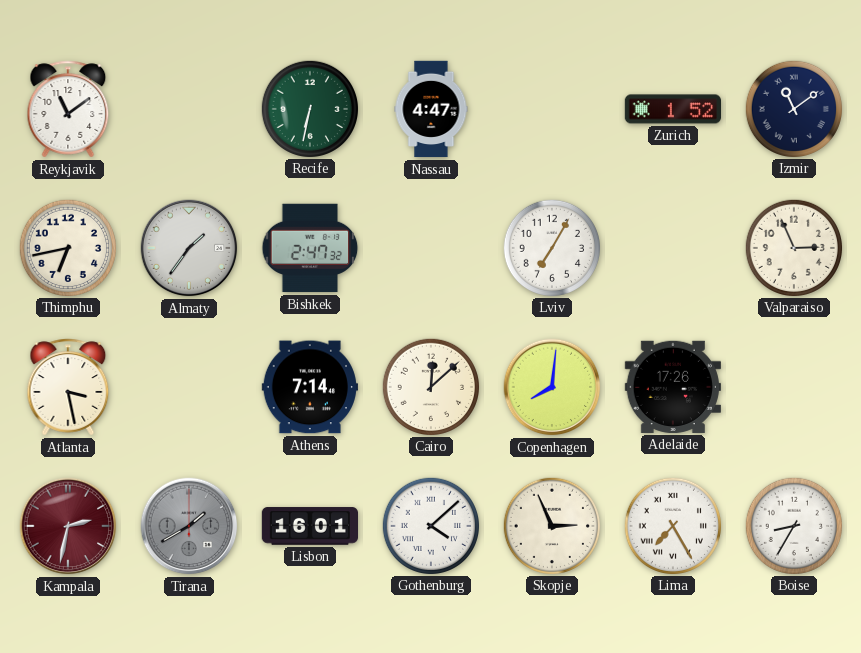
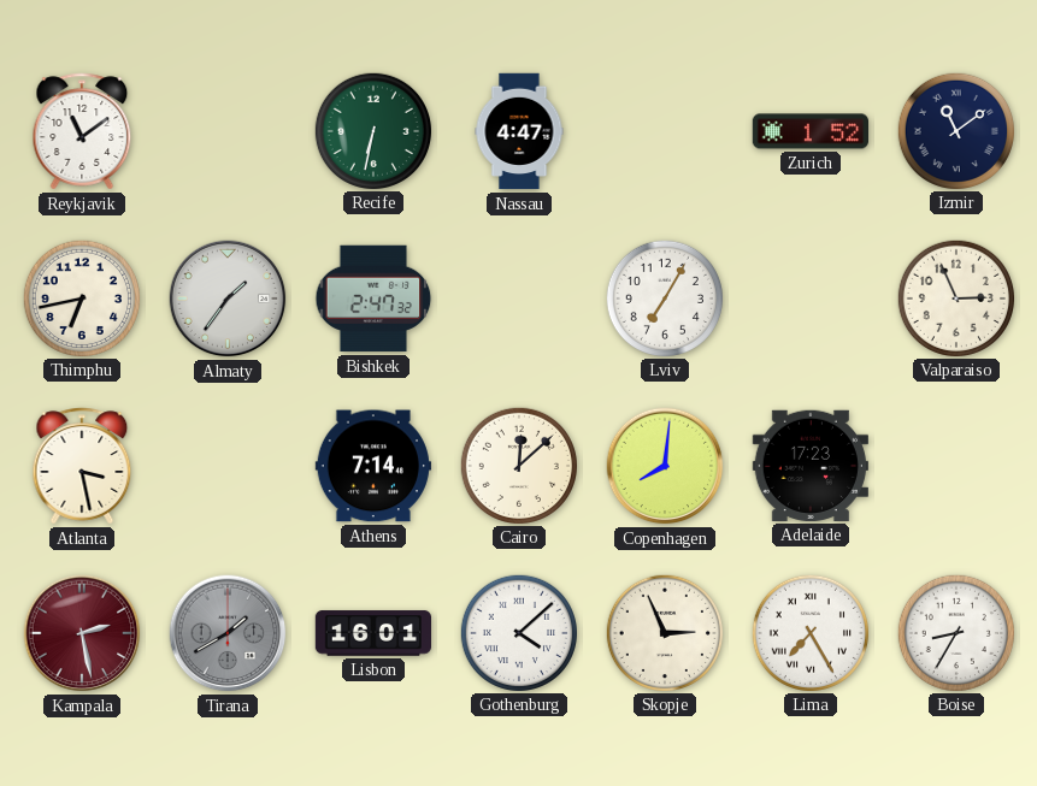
Adelaide: 17:26 -> 17:23 (811, 466)
Kampala: 2:32 -> 2:28 (82, 633)
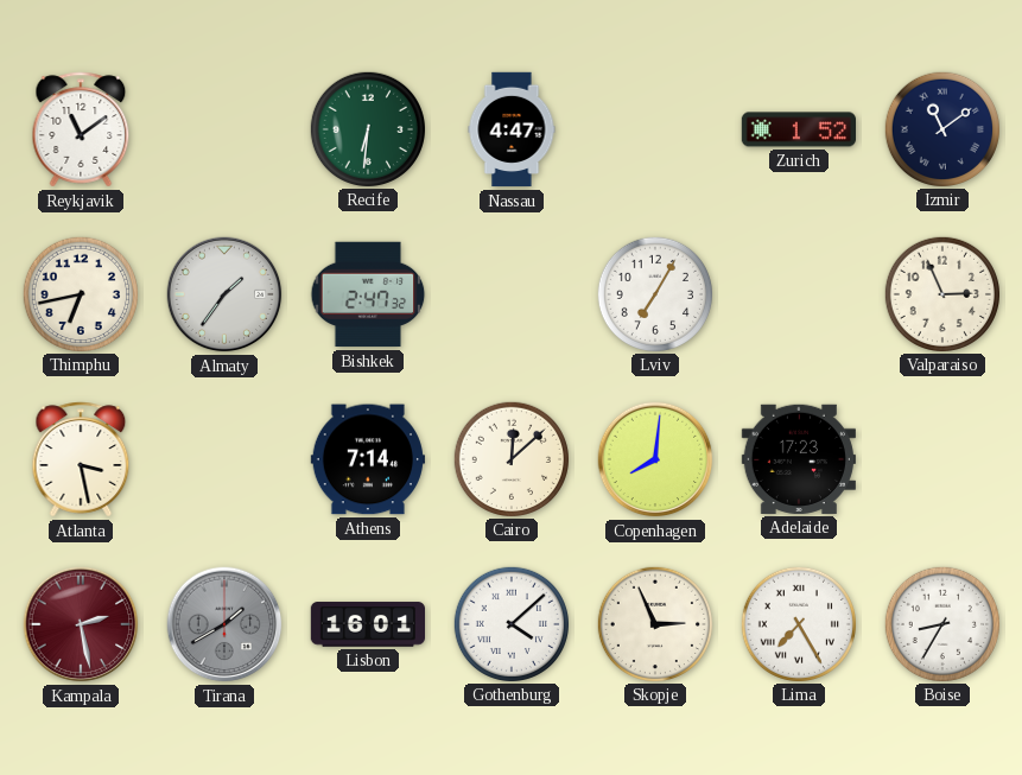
Recife: 6:32 -> 6:31 (367, 128)
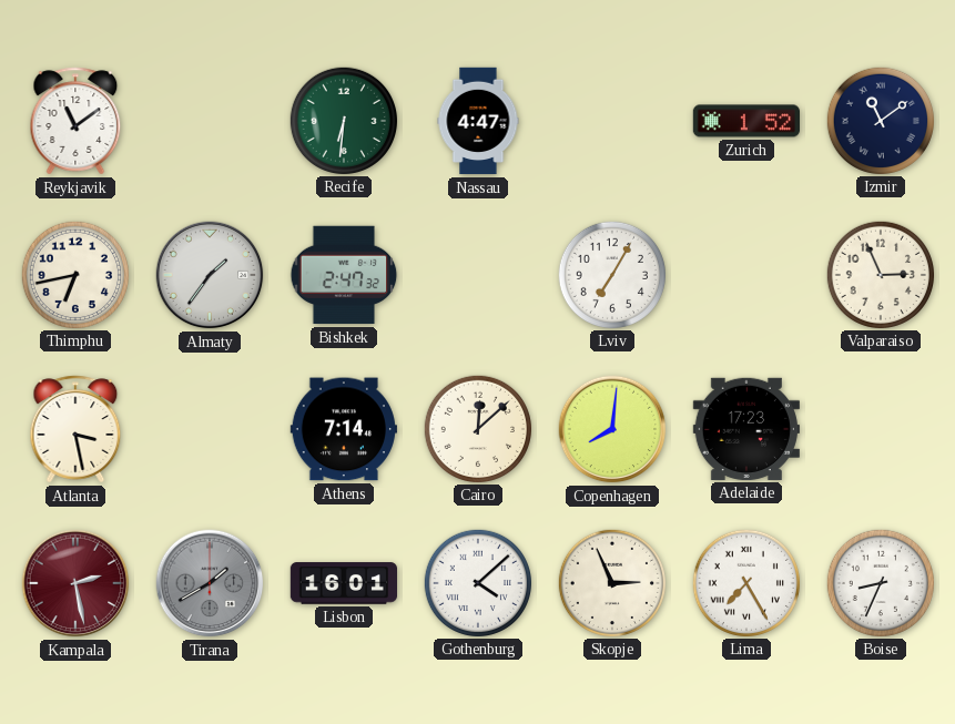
Boise: 8:35 -> 8:34 (880, 582)
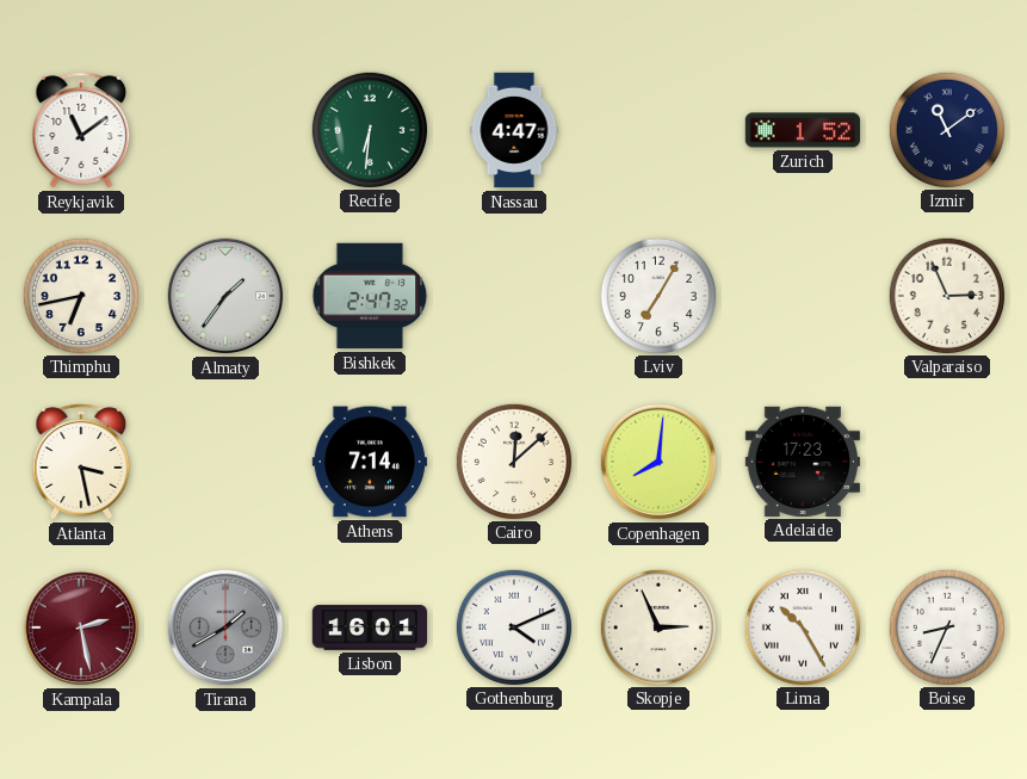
Gothenburg: 4:08 -> 4:11 (513, 626)
Lima: 7:25 -> 10:25 (802, 626)
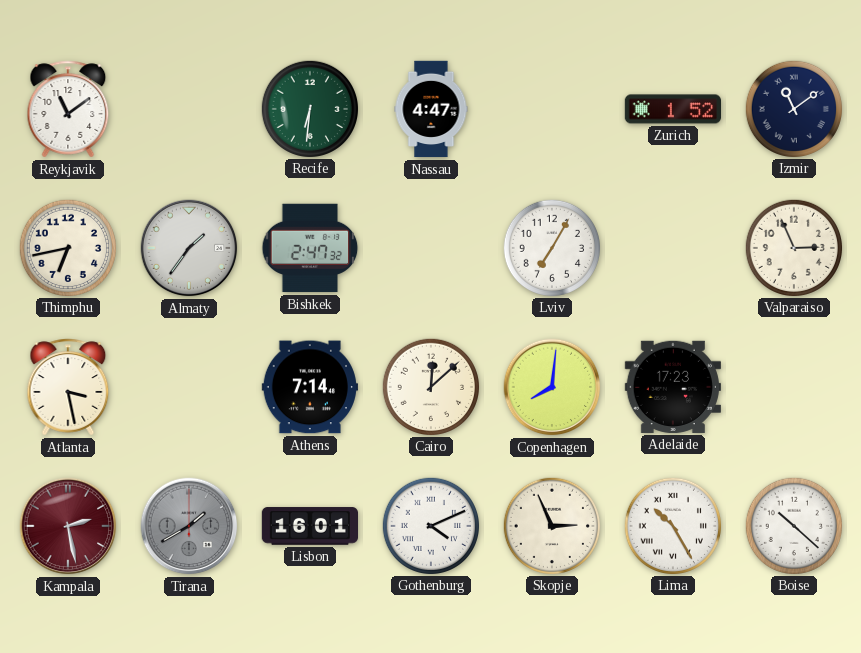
Boise: 8:34 -> 10:22 (793, 525)
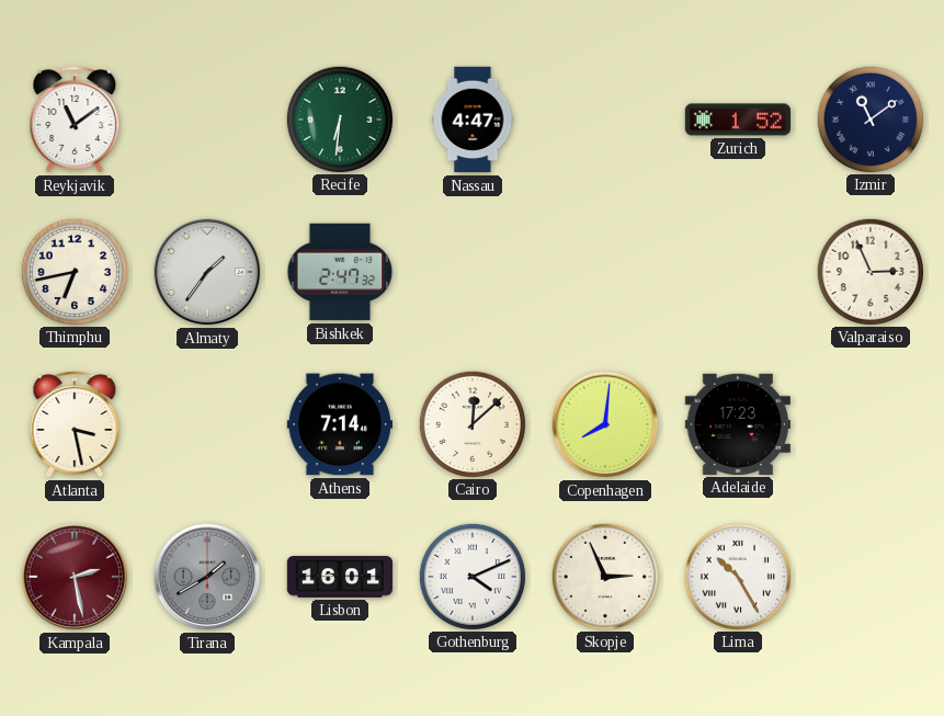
Lviv: 7:05 -> none (551, 247)
Boise: 10:22 -> none (793, 525)
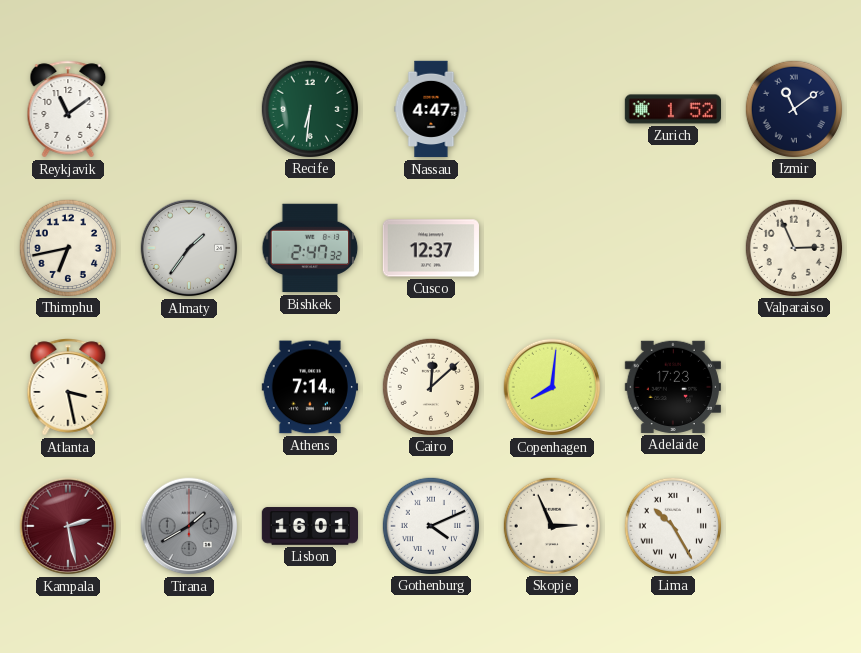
Cusco: none -> 12:37 (431, 248)
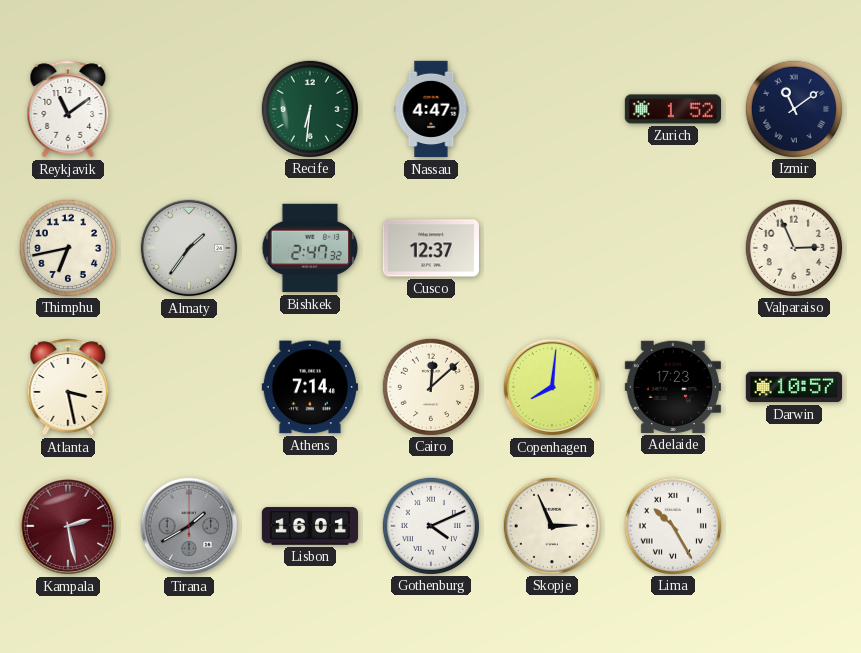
Darwin: none -> 10:57 (793, 387)
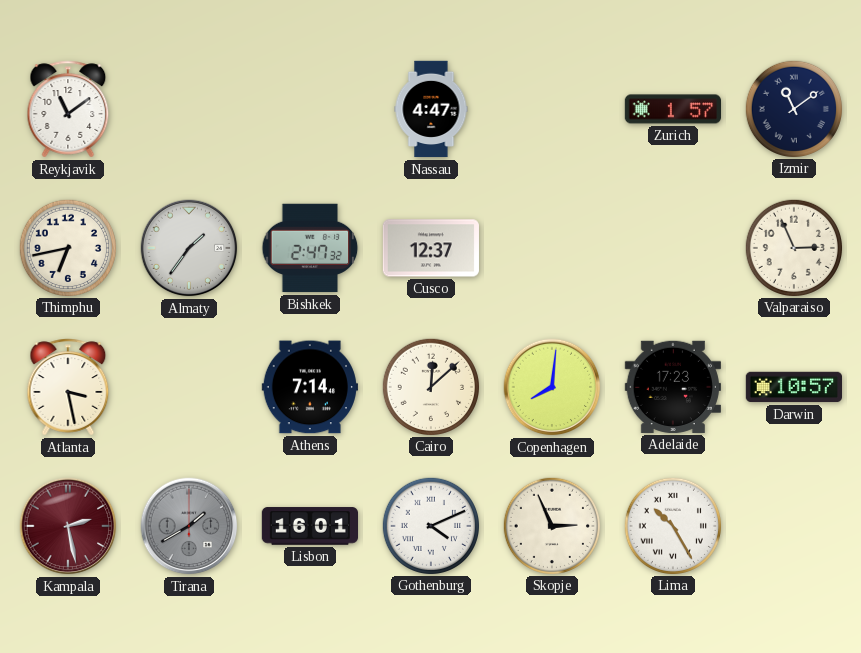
Recife: 6:31 -> none (309, 108)
Zurich: 1:52 -> 1:57 (672, 109)
